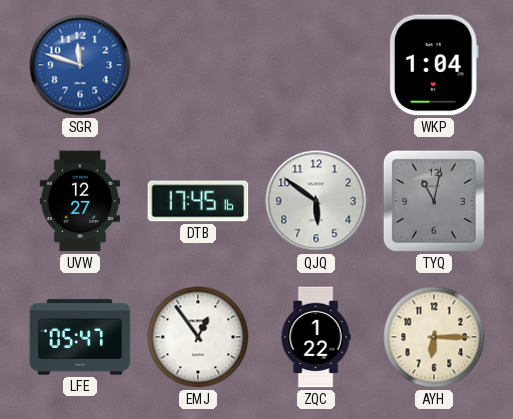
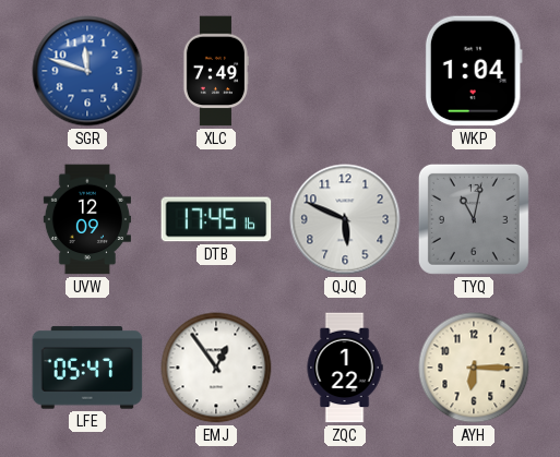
XLC: none -> 7:49 (215, 71)
UVW: 12:27 -> 12:09 (87, 219)
QJQ: 5:51 -> 5:49 (345, 219)
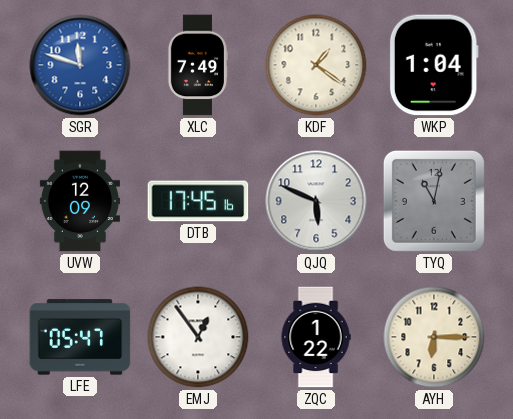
KDF: none -> 1:21 (316, 65)
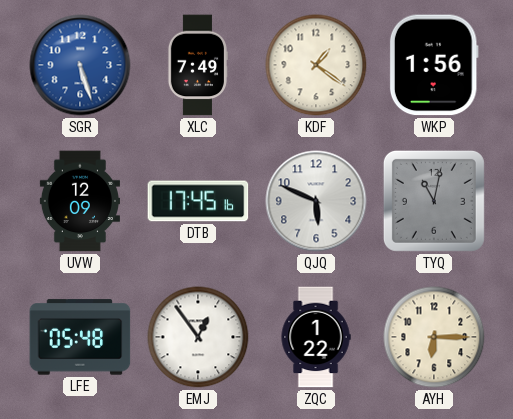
SGR: 11:48 -> 5:27 (80, 65)
WKP: 1:04 -> 1:56 (434, 65)
LFE: 05:47 -> 05:48 (80, 337)
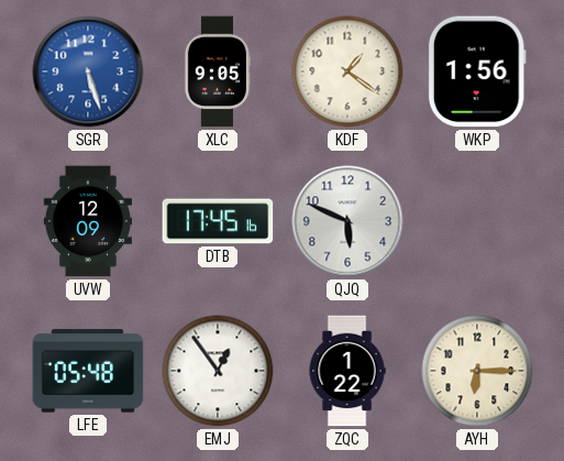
XLC: 7:49 -> 9:05 (217, 72)
TYQ: 11:02 -> none (434, 201)
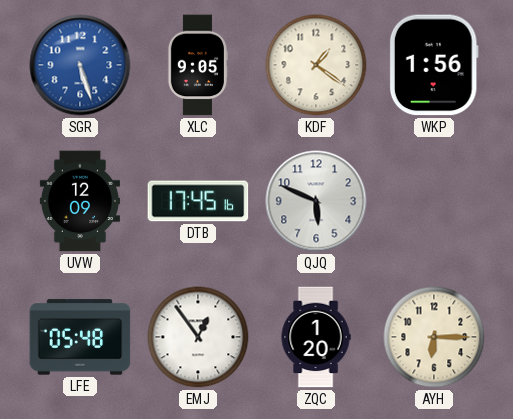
ZQC: 1:22 -> 1:20 (316, 337)
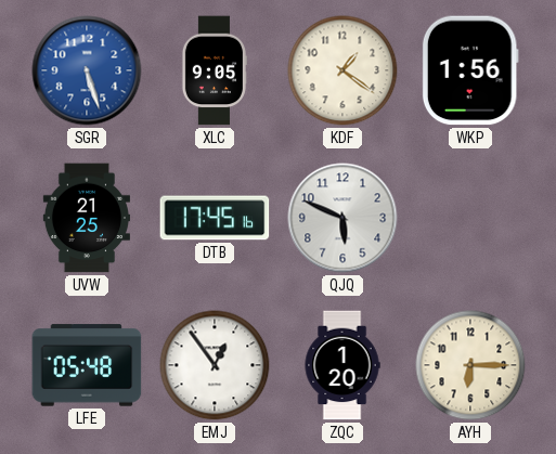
UVW: 12:09 -> 21:25 (87, 218)
